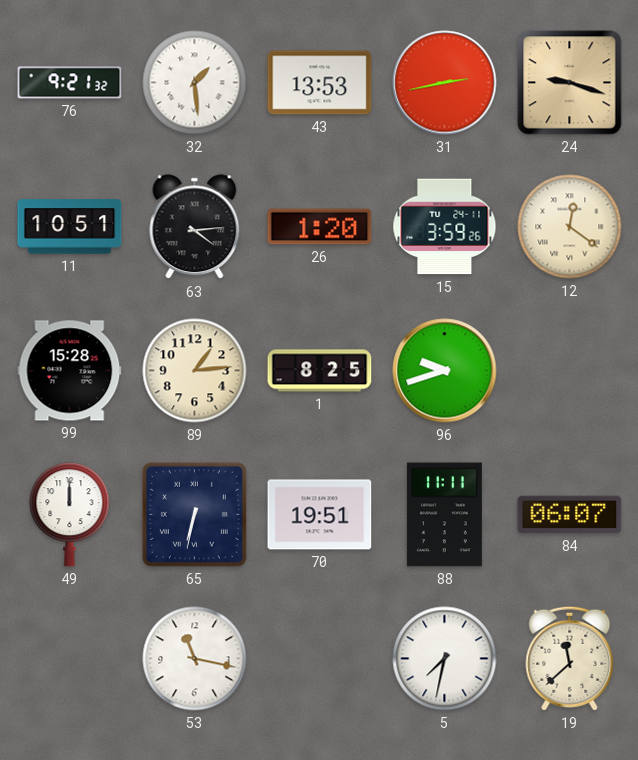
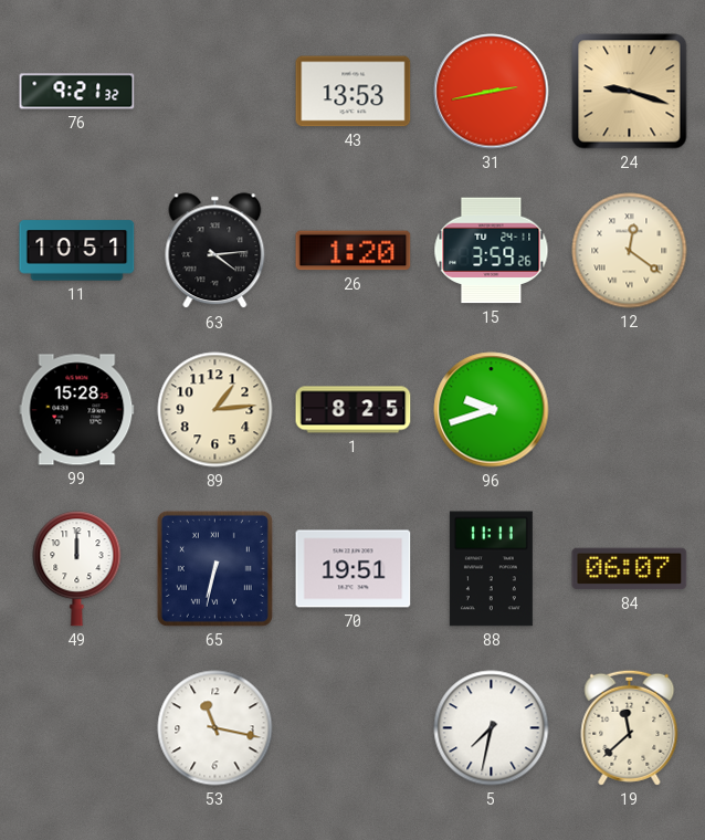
32: 1:29 -> none (195, 83)
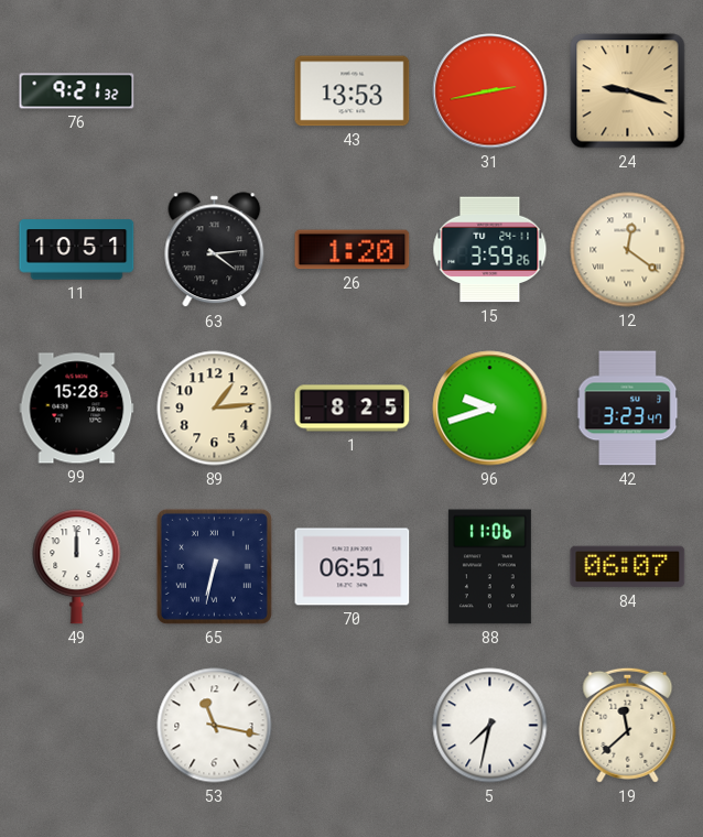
42: none -> 3:23 (628, 409)
70: 19:51 -> 06:51 (353, 567)
88: 11:11 -> 11:06 (489, 567)
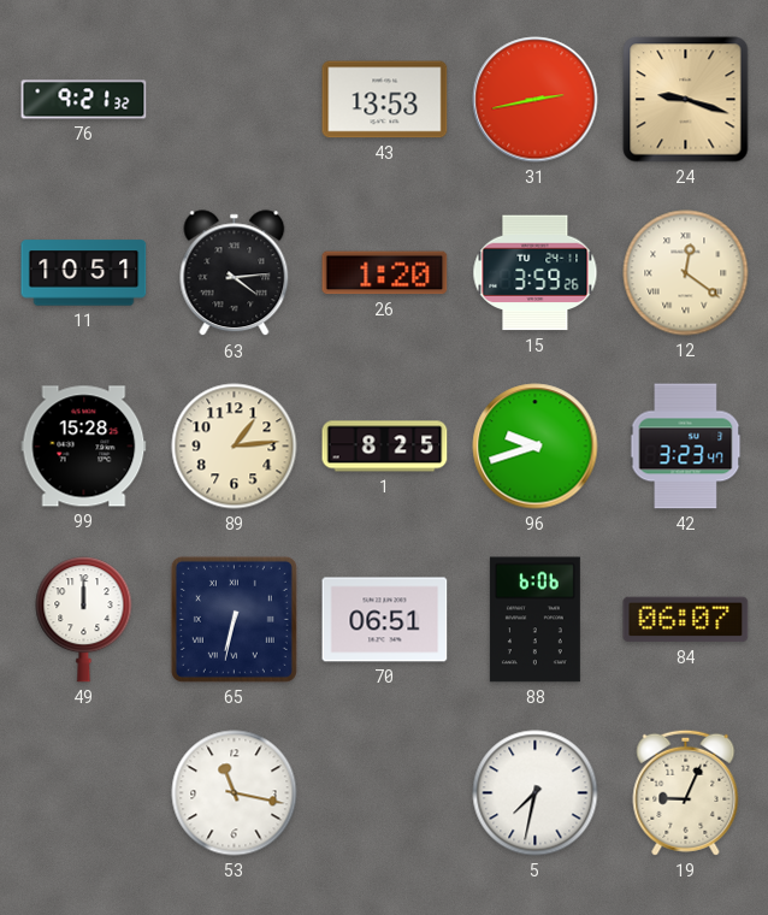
88: 11:06 -> 6:06 (534, 620)
19: 11:38 -> 9:04 (686, 792)
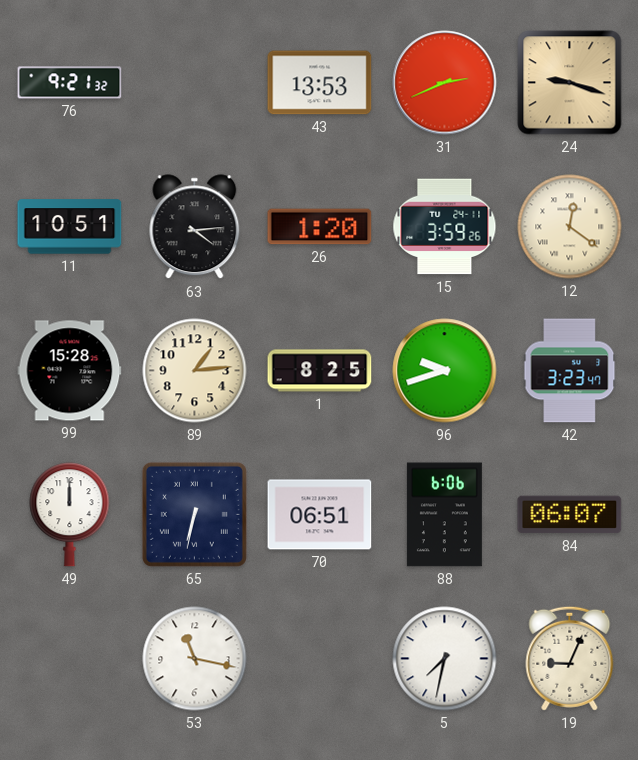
31: 2:43 -> 2:41 (445, 83)
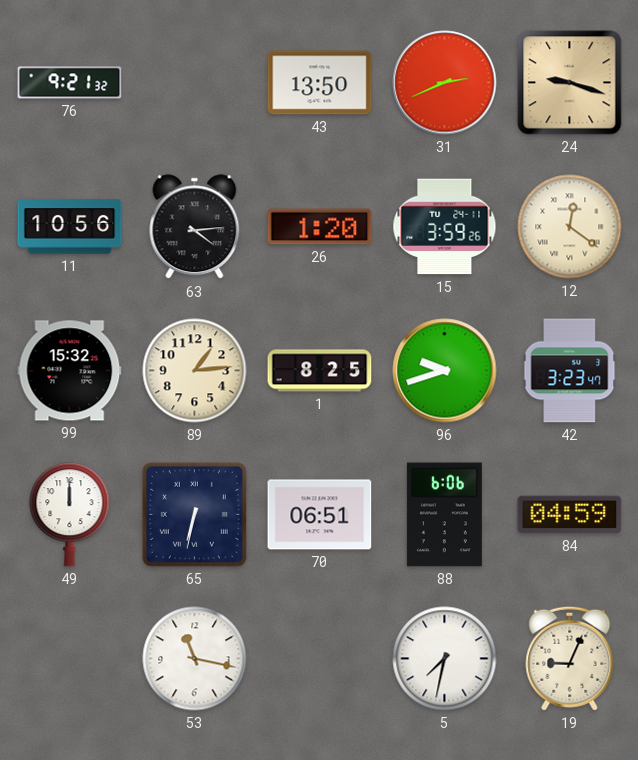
43: 13:53 -> 13:50 (320, 83)
11: 10:51 -> 10:56 (70, 227)
99: 15:28 -> 15:32 (70, 371)
84: 06:07 -> 04:59 (570, 515)
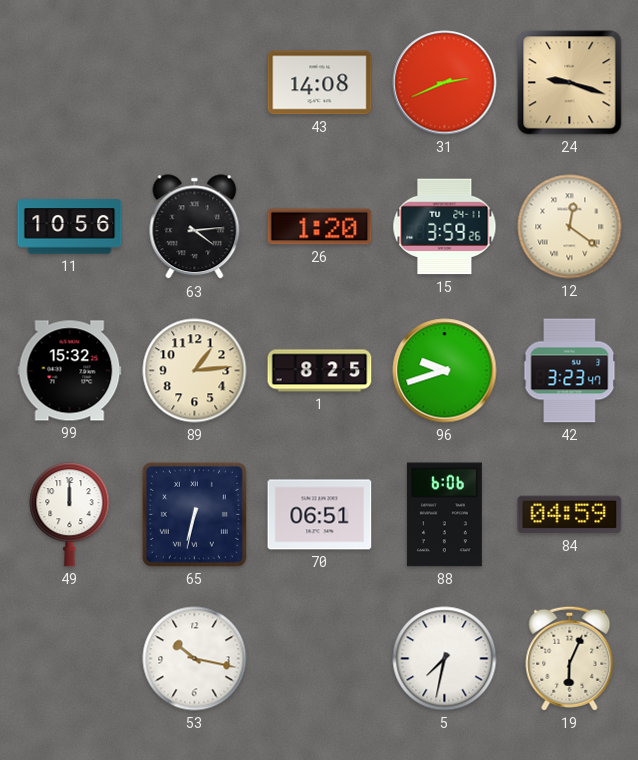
76: 9:21 -> none (70, 83)
43: 13:50 -> 14:08 (320, 83)
53: 11:17 -> 10:17 (195, 659)
19: 9:04 -> 6:04 (570, 658)
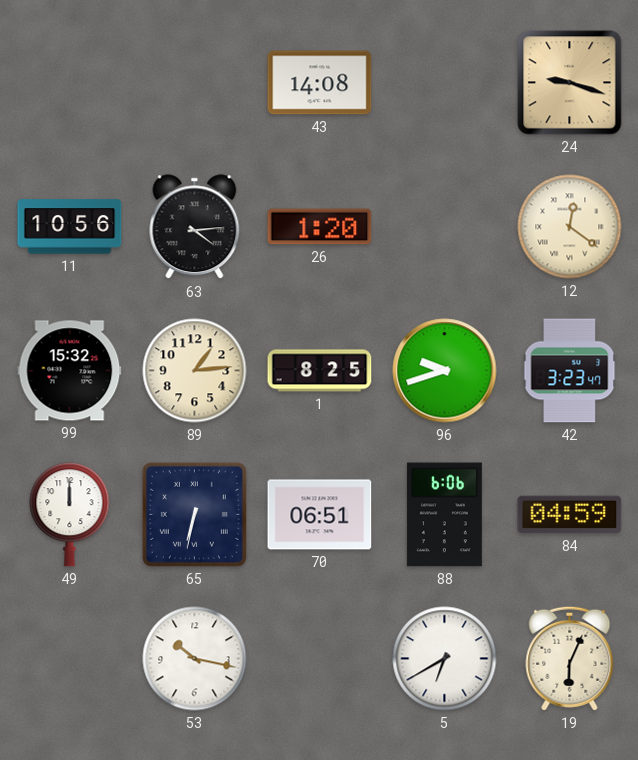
31: 2:41 -> none (445, 83)
15: 3:59 -> none (445, 227)
5: 7:32 -> 6:40 (445, 659)
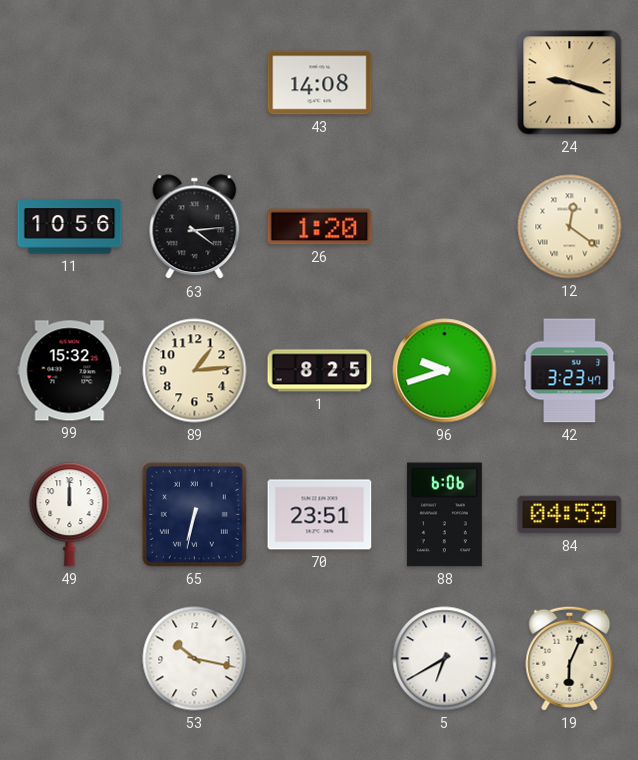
70: 06:51 -> 23:51 (320, 515)
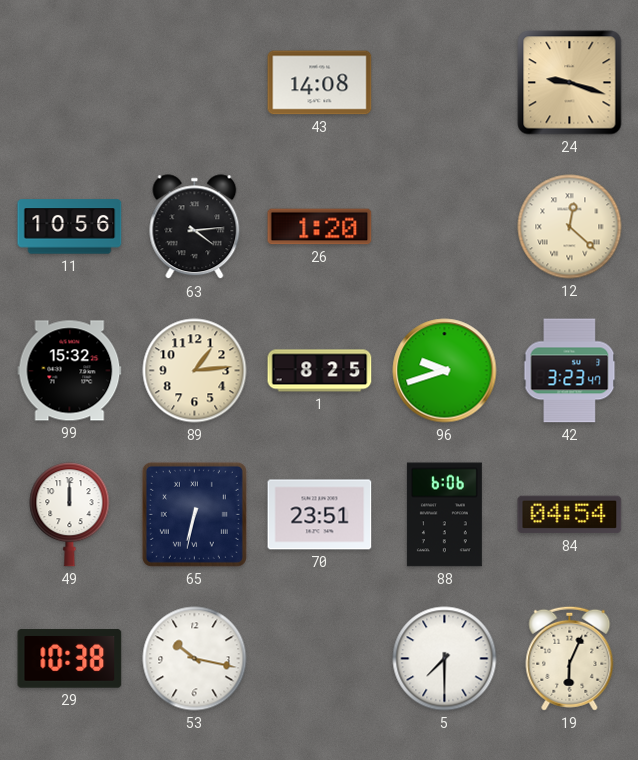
12: 12:21 -> 12:22 (570, 227)
84: 04:59 -> 04:54 (570, 515)
29: none -> 10:38 (70, 659)
5: 6:40 -> 7:30 (445, 659)
